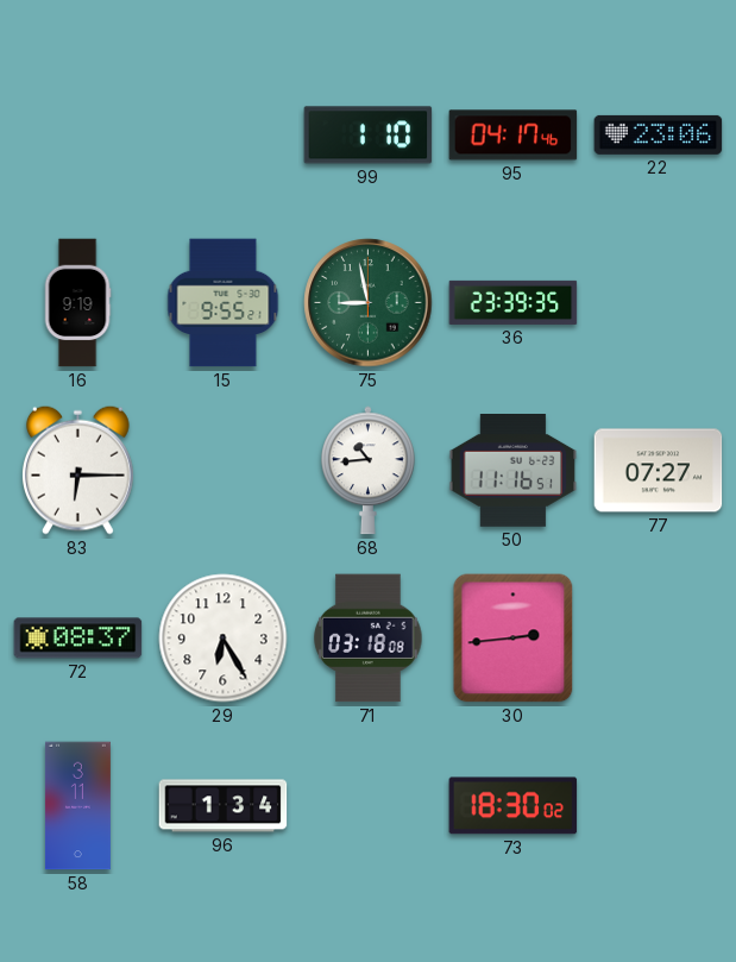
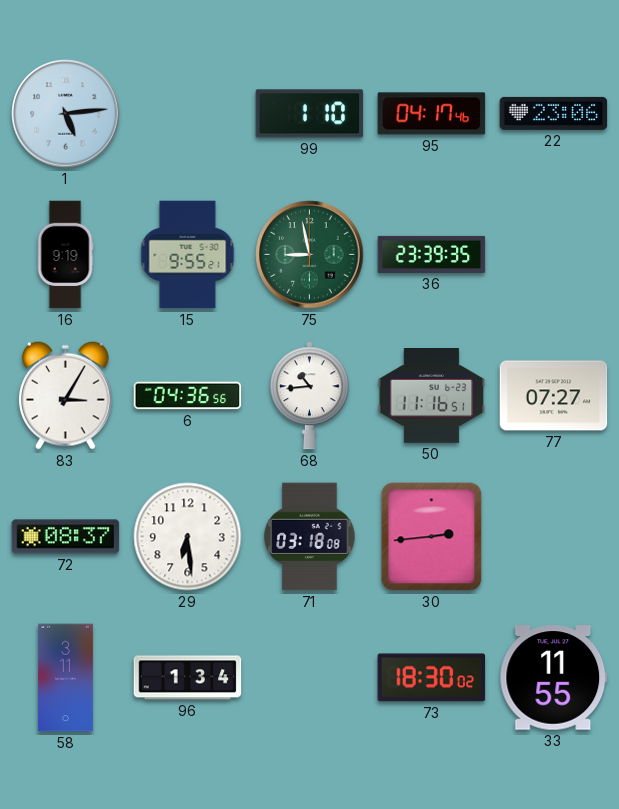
1: none -> 5:14 (66, 114)
83: 6:15 -> 3:05 (65, 395)
6: none -> 04:36 (188, 396)
29: 6:25 -> 6:29 (188, 537)
33: none -> 11:55 (554, 678)
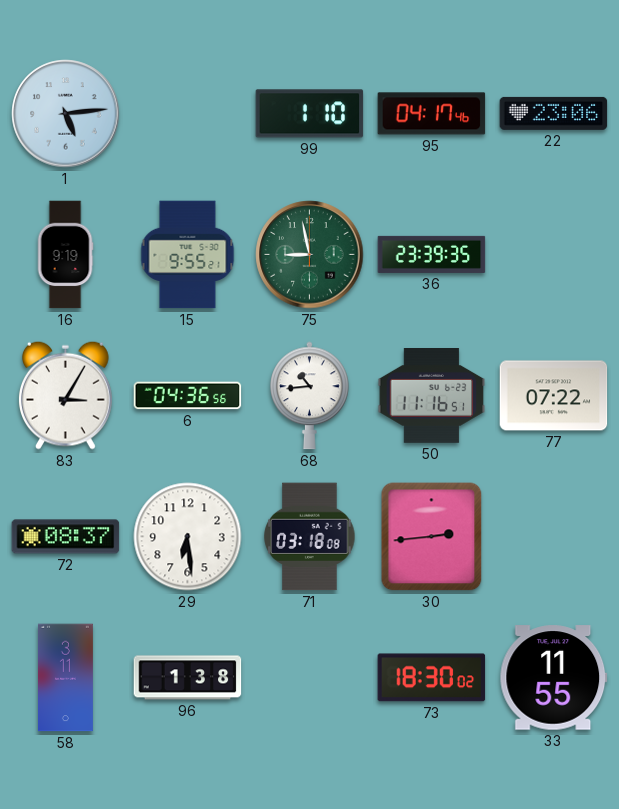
77: 07:27 -> 07:22 (554, 396)
96: 1:34 -> 1:38 (188, 678)
